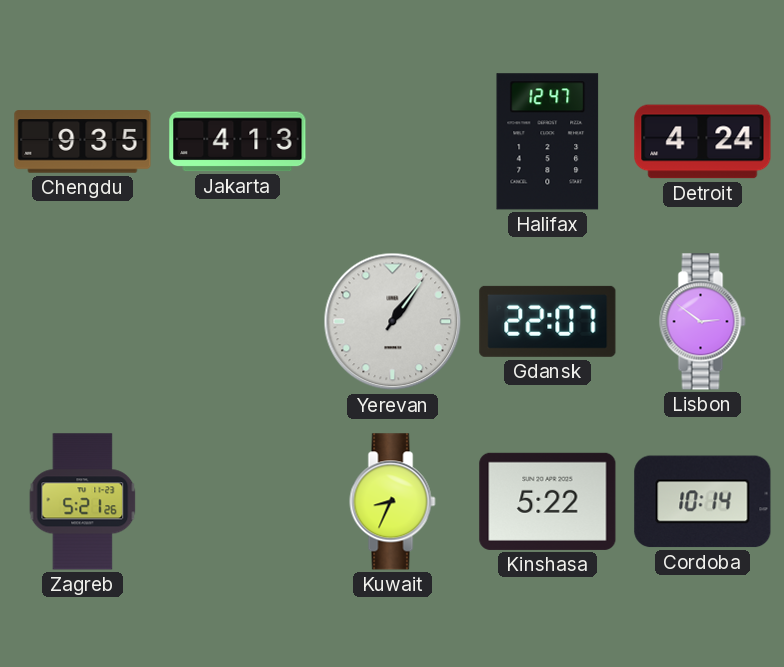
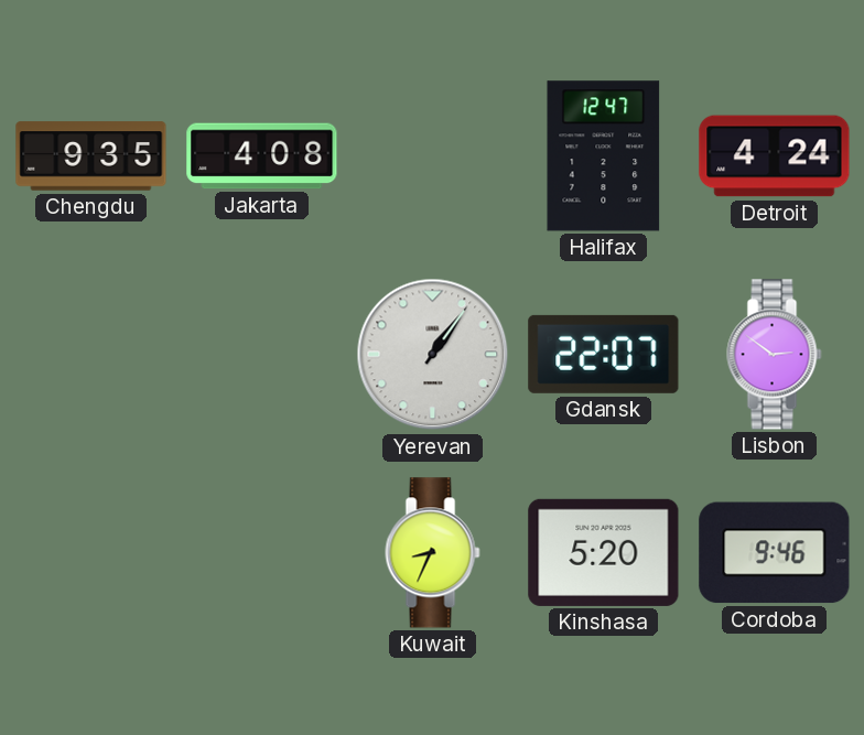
Jakarta: 4:13 -> 4:08 (262, 156)
Zagreb: 5:21 -> none (83, 502)
Kinshasa: 5:22 -> 5:20 (604, 552)
Cordoba: 10:14 -> 9:46 (775, 553)
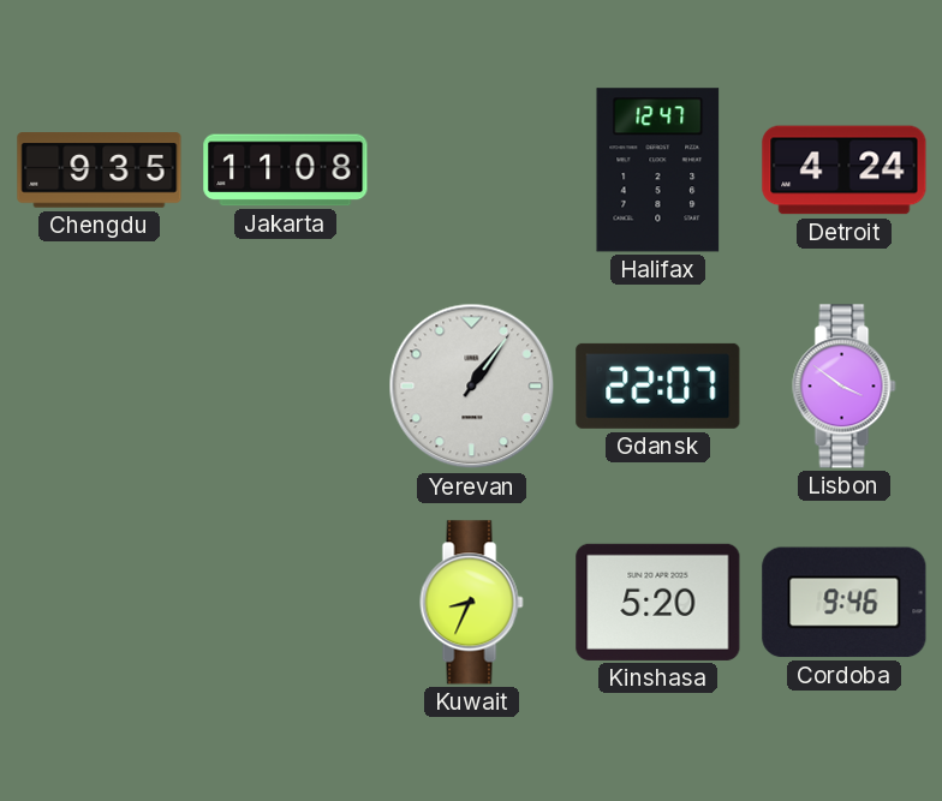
Jakarta: 4:08 -> 11:08 (286, 171)
Lisbon: 2:51 -> 3:51 (845, 387)
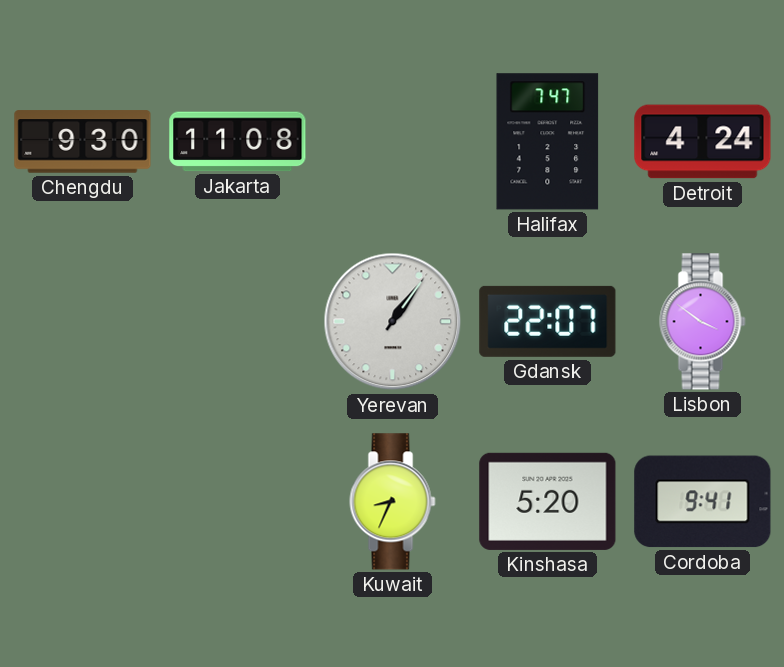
Chengdu: 9:35 -> 9:30 (83, 142)
Halifax: 12:47 -> 7:47 (548, 142)
Cordoba: 9:46 -> 9:41 (703, 502)
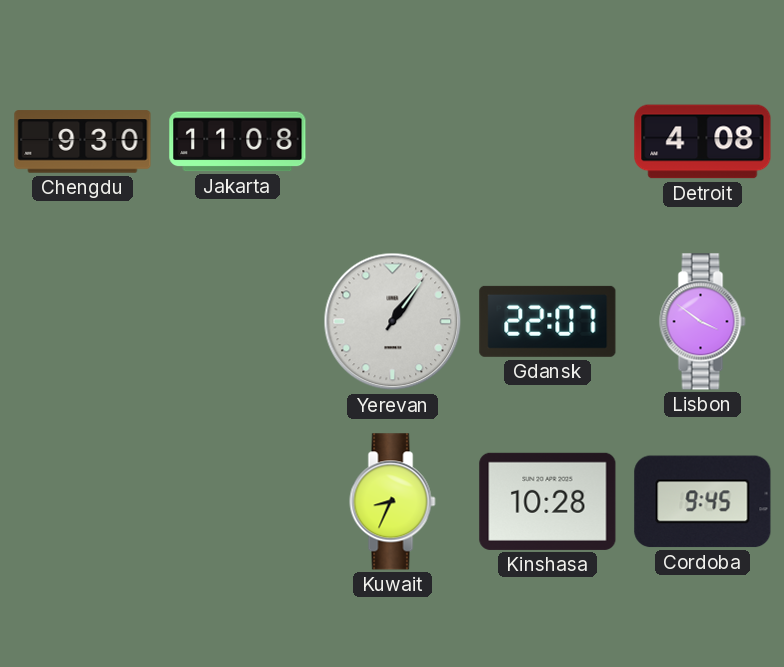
Halifax: 7:47 -> none (548, 142)
Detroit: 4:24 -> 4:08 (703, 142)
Kinshasa: 5:20 -> 10:28 (548, 501)
Cordoba: 9:41 -> 9:45 (703, 502)
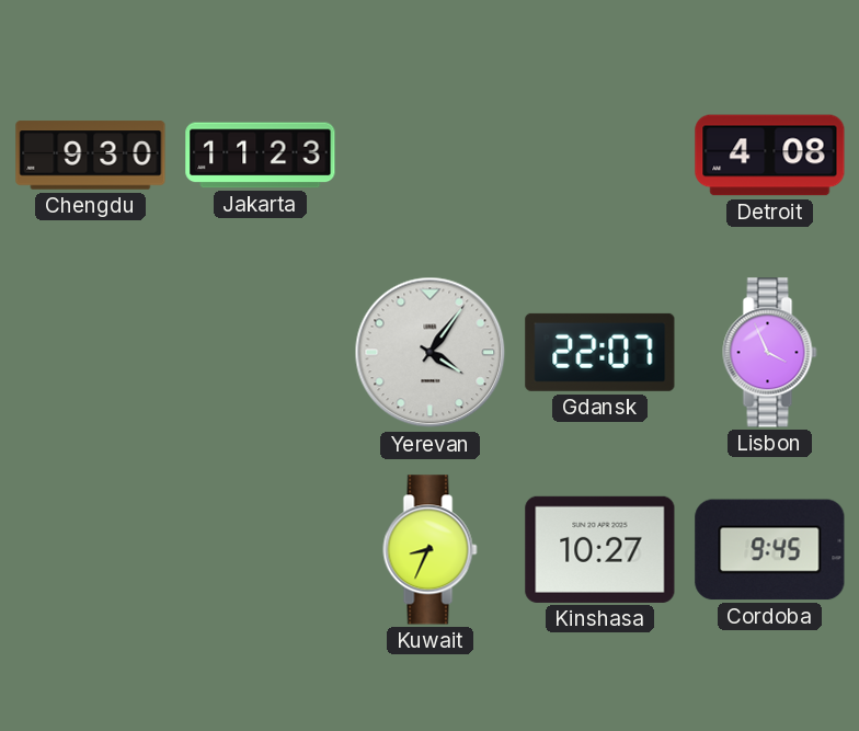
Jakarta: 11:08 -> 11:23 (261, 156)
Yerevan: 1:06 -> 4:06 (431, 353)
Lisbon: 3:51 -> 3:56 (770, 353)
Kinshasa: 10:28 -> 10:27 (600, 549)
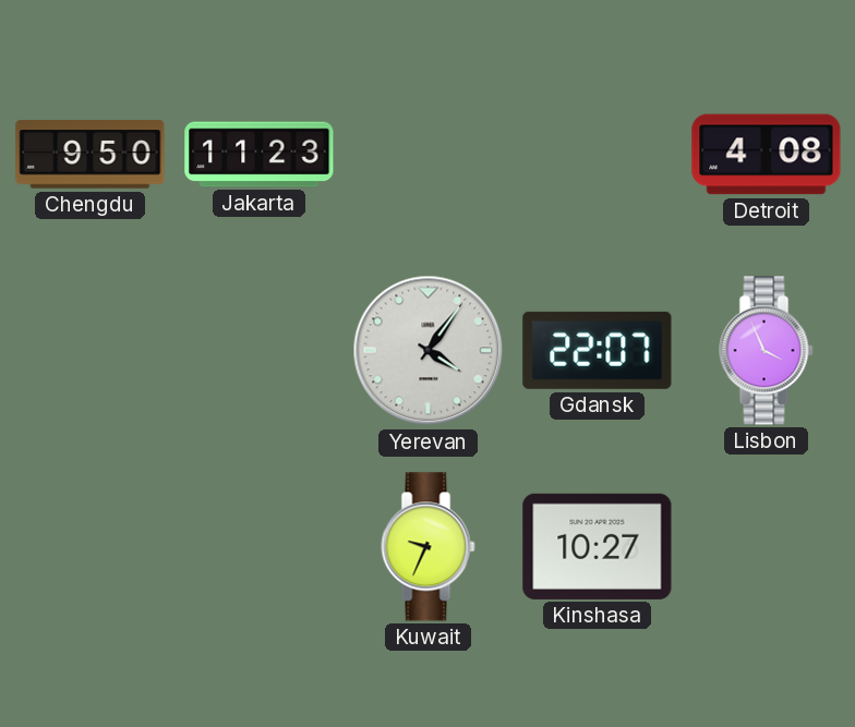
Chengdu: 9:30 -> 9:50 (91, 155)
Kuwait: 8:34 -> 9:34 (429, 547)
Cordoba: 9:45 -> none (770, 550)
